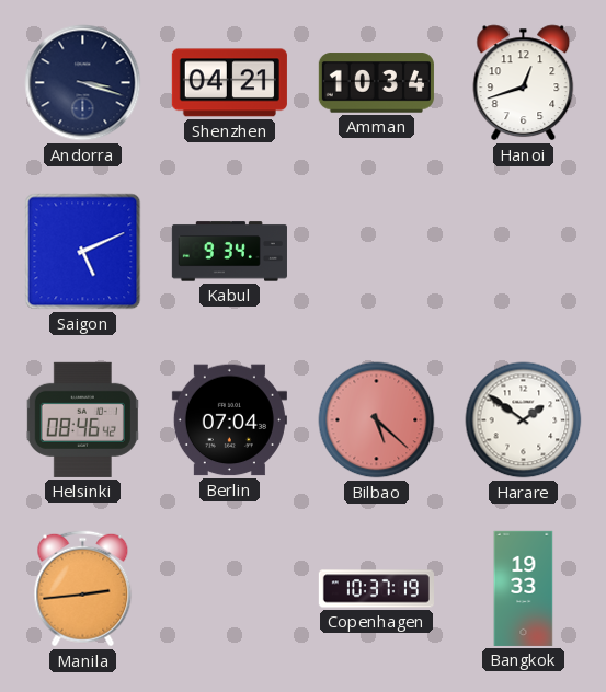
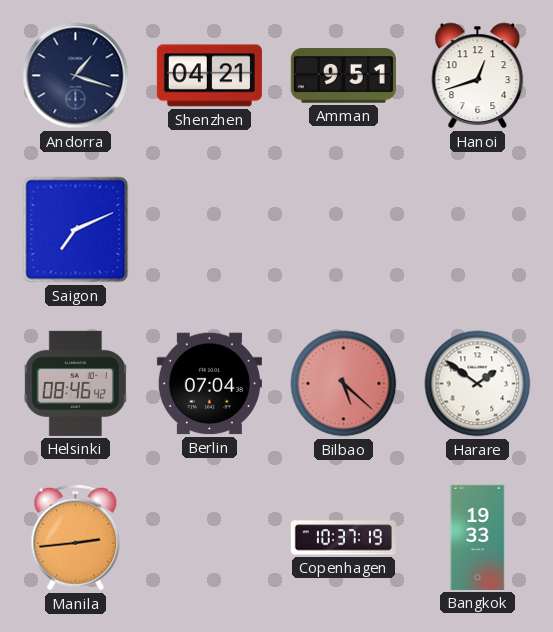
Andorra: 3:18 -> 1:18 (76, 76)
Amman: 10:34 -> 9:51 (343, 76)
Saigon: 5:11 -> 7:11 (76, 230)
Kabul: 9:34 -> none (229, 252)
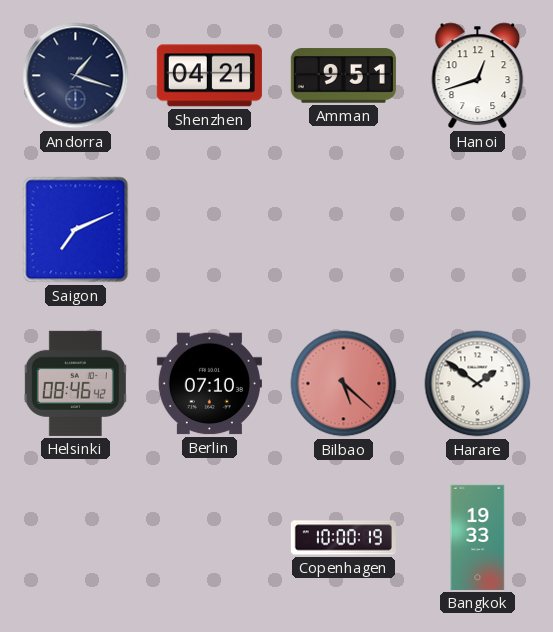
Berlin: 07:04 -> 07:10 (209, 384)
Manila: 2:44 -> none (76, 538)
Copenhagen: 10:37 -> 10:00 (343, 538)
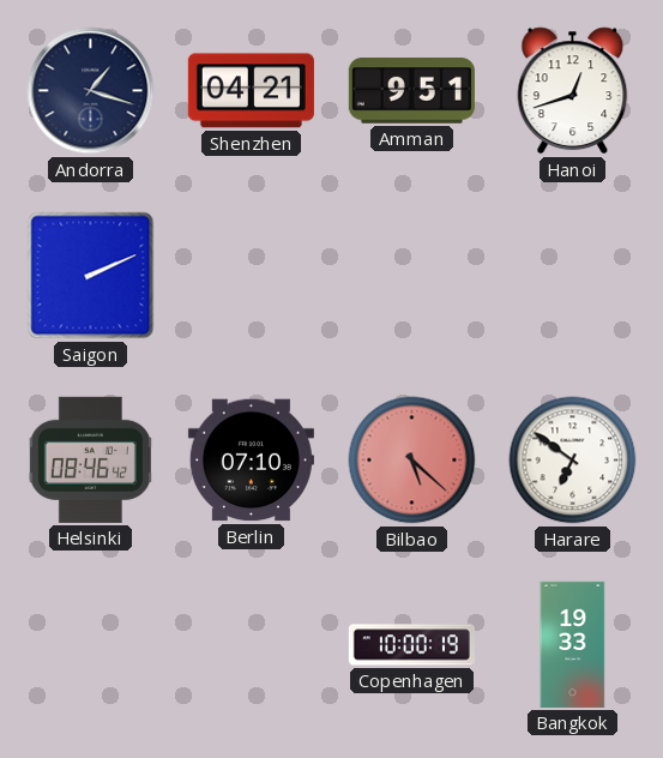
Saigon: 7:11 -> 2:11 (91, 276)
Harare: 1:51 -> 6:51 (573, 461)
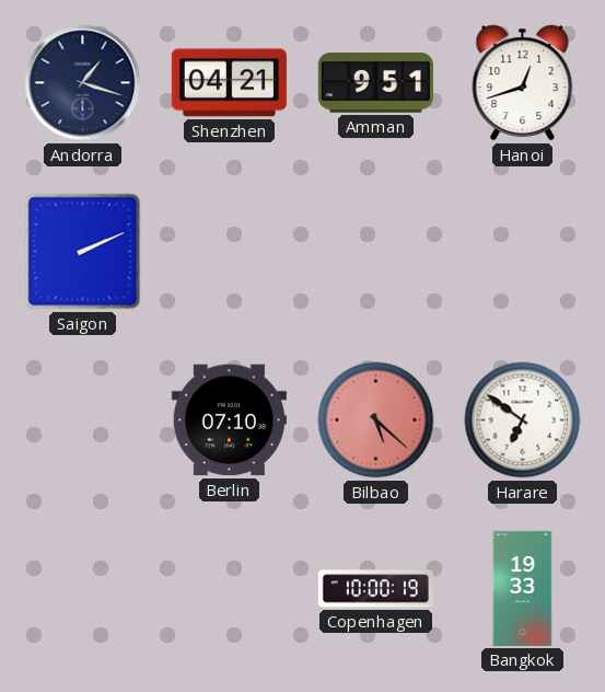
Helsinki: 08:46 -> none (90, 459)
